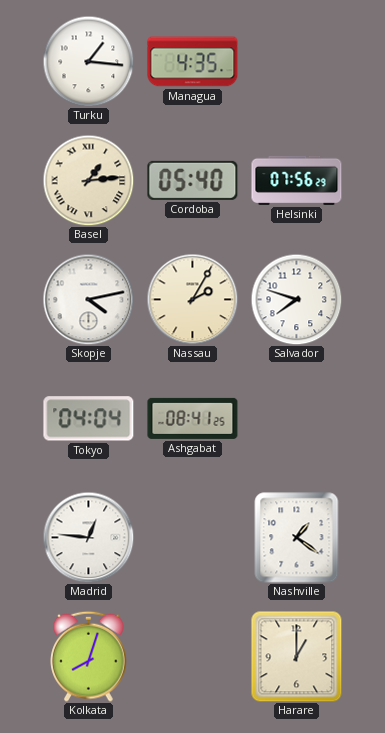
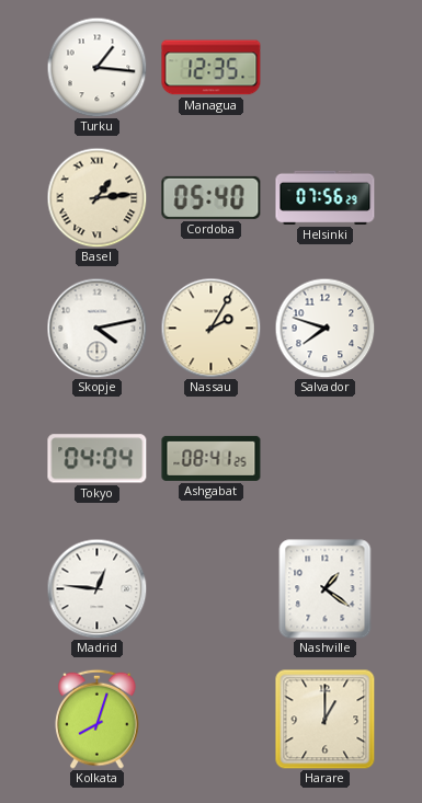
Managua: 4:35 -> 12:35 (212, 68)
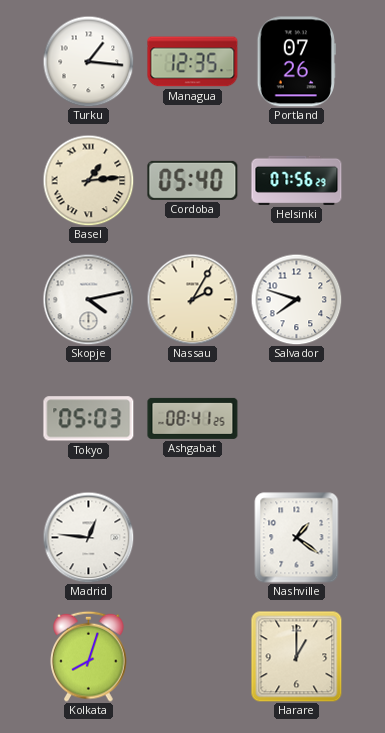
Portland: none -> 07:26 (296, 62)
Tokyo: 04:04 -> 05:03 (89, 419)
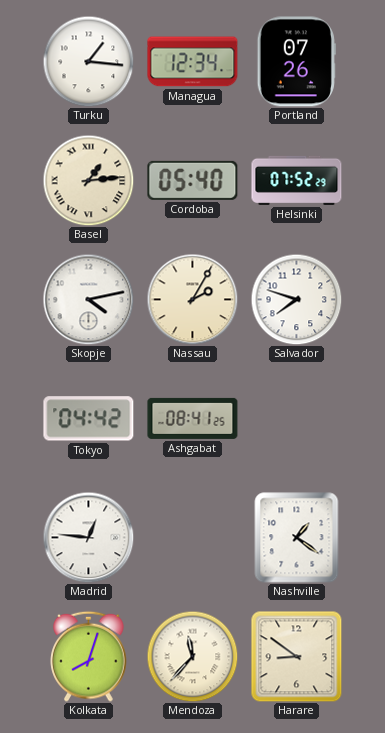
Managua: 12:35 -> 12:34 (193, 62)
Helsinki: 07:56 -> 07:52 (297, 180)
Tokyo: 05:03 -> 04:42 (89, 419)
Mendoza: none -> 11:37 (192, 656)
Harare: 1:00 -> 8:51 (297, 657)
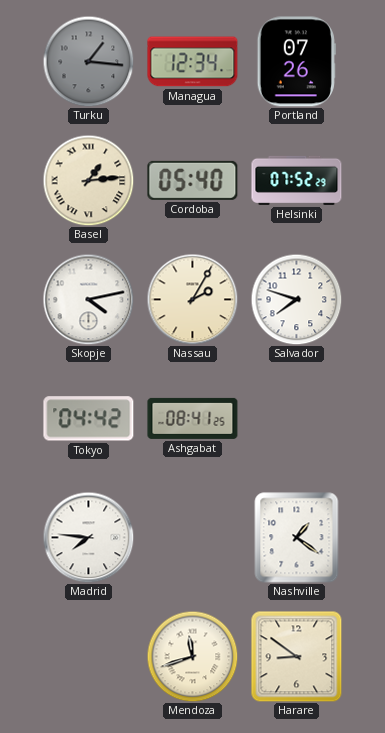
Turku dial: white -> grey (88, 61)
Madrid: 12:46 -> 7:46 (88, 537)
Kolkata: 8:03 -> none (89, 656)
Mendoza: 11:37 -> 11:42 (192, 656)
